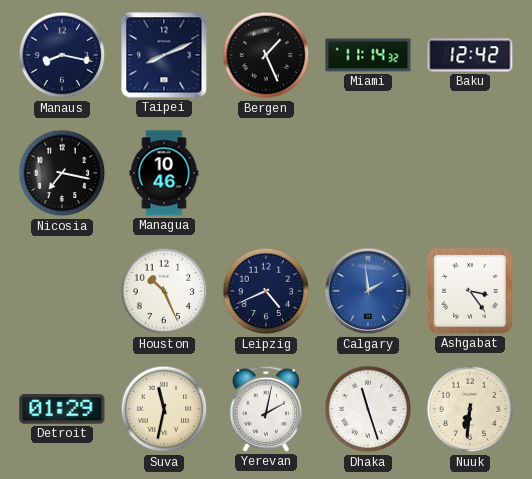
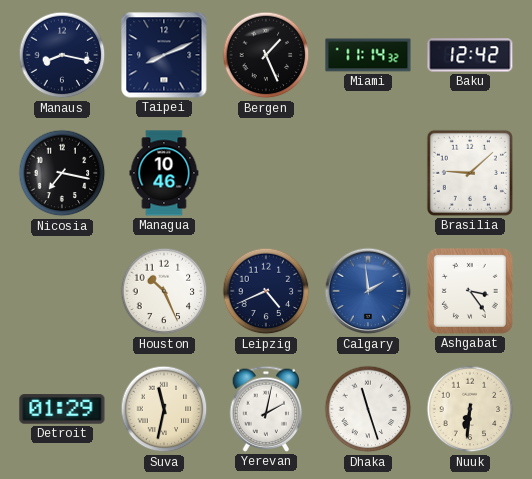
Brasilia: none -> 9:08 (470, 173)
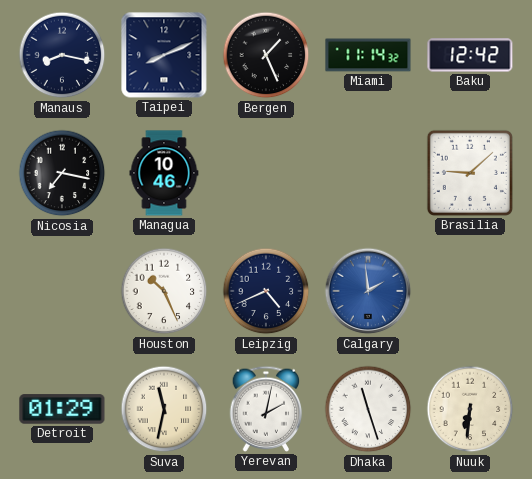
Ashgabat: 3:24 -> none (471, 292)
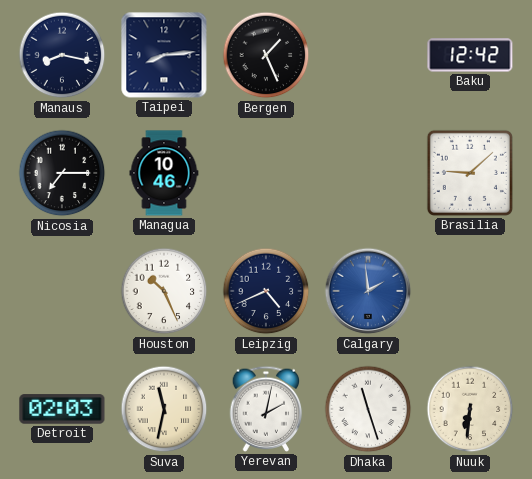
Taipei: 8:11 -> 8:14 (164, 55)
Miami: 11:14 -> none (368, 55)
Nicosia: 7:17 -> 7:15 (62, 173)
Detroit: 01:29 -> 02:03 (62, 409)
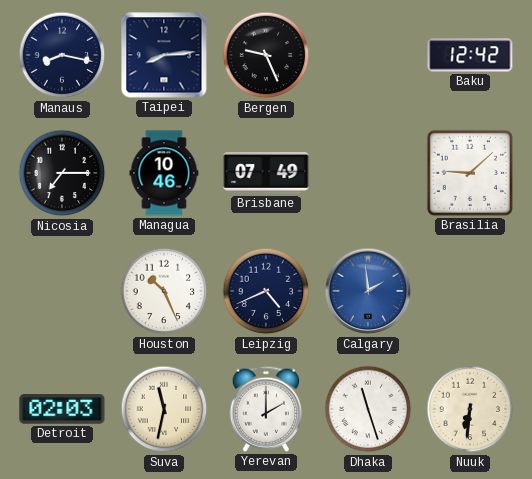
Bergen: 1:26 -> 9:26 (266, 55)
Brisbane: none -> 07:49 (266, 174)
Yerevan: 2:02 -> 2:00 (266, 409)
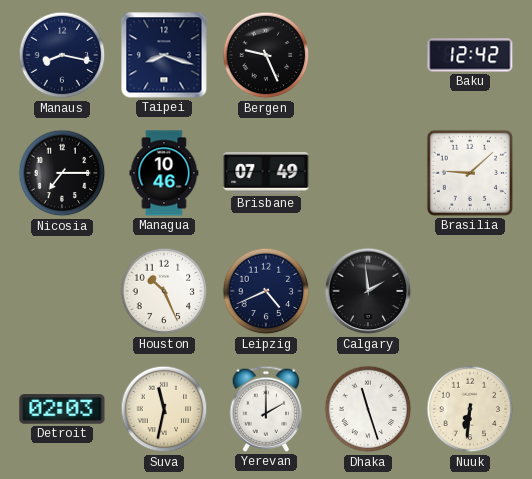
Taipei: 8:14 -> 8:18 (164, 55)
Calgary dial: blue -> black (368, 291)
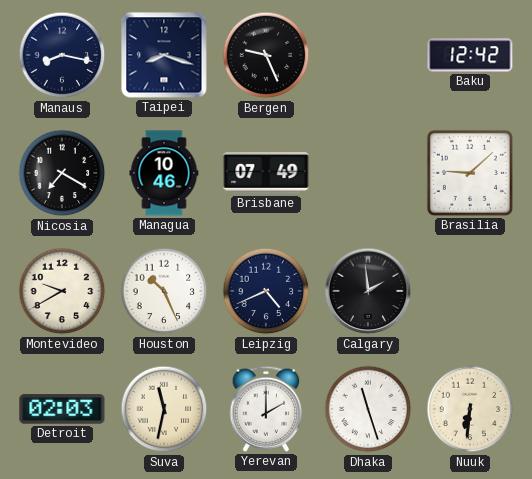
Nicosia: 7:15 -> 7:20 (62, 173)
Montevideo: none -> 9:40 (62, 291)
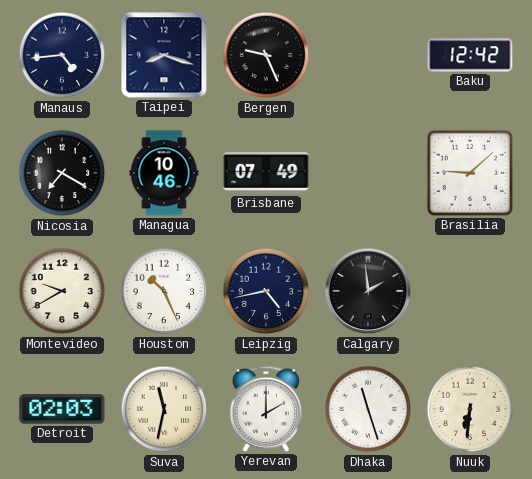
Manaus: 8:17 -> 4:44 (62, 55)
Leipzig: 4:41 -> 4:43 (266, 291)
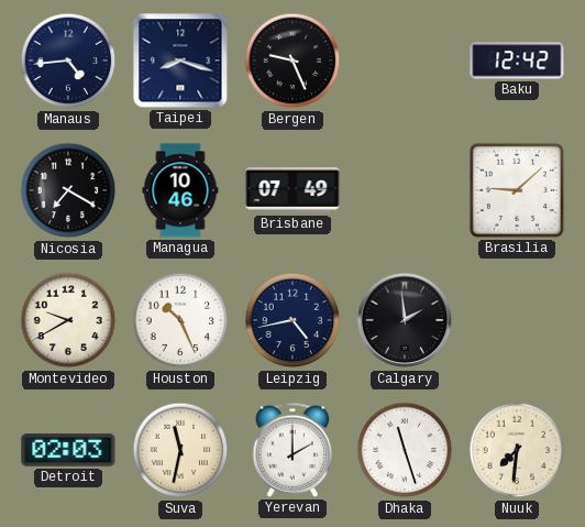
Nuuk: 6:31 -> 7:31 (517, 450)
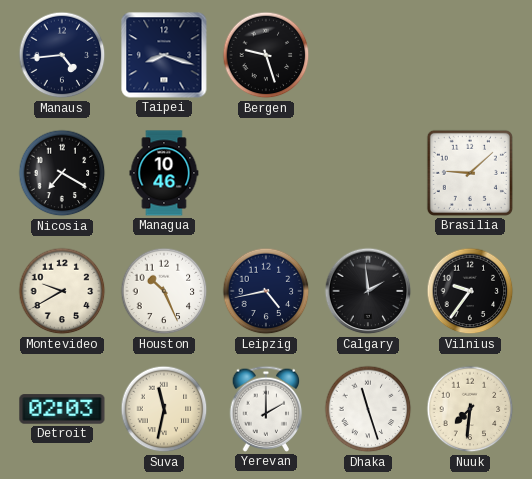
Bergen: 9:26 -> 9:27 (266, 55)
Baku: 12:42 -> none (517, 61)
Brisbane: 07:49 -> none (292, 191)
Vilnius: none -> 9:36 (470, 291)
